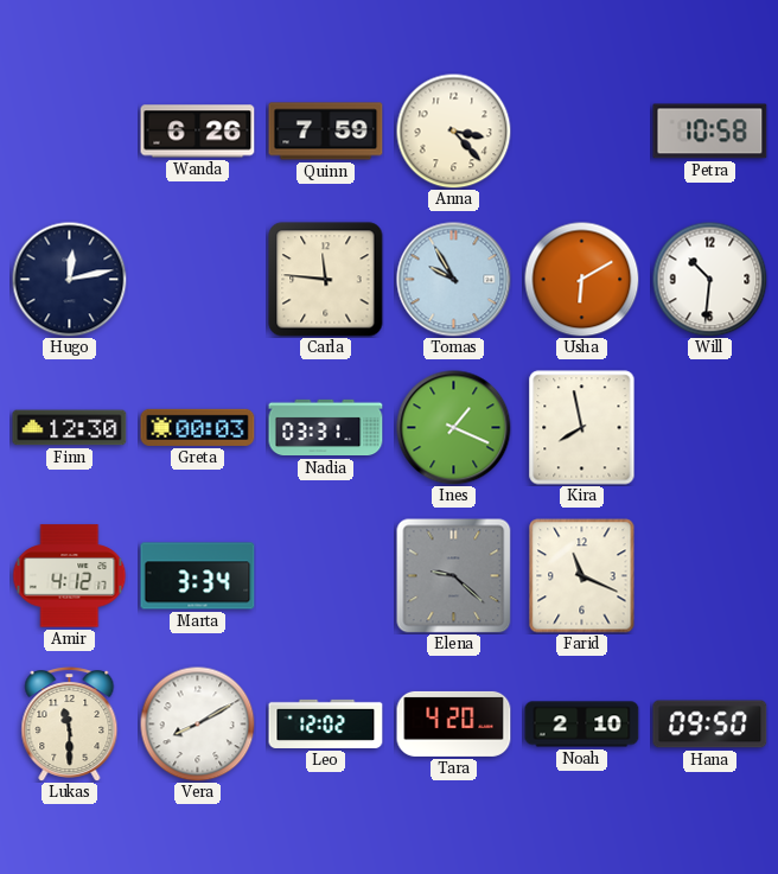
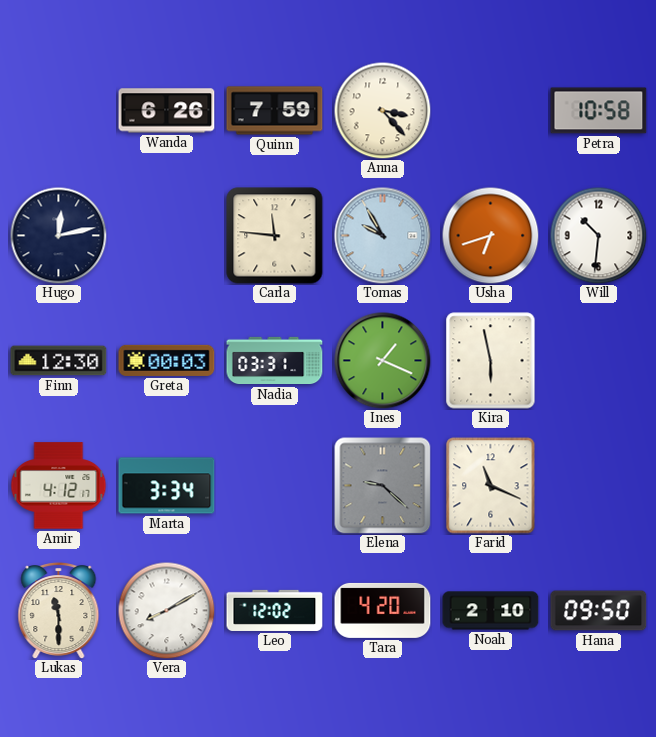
Usha: 6:10 -> 6:42 (490, 235)
Kira: 7:58 -> 5:58 (491, 361)
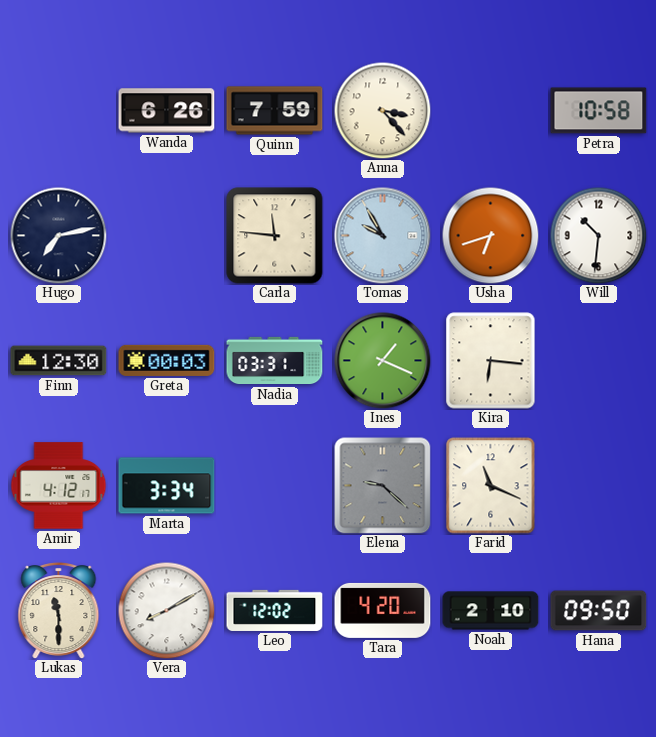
Hugo: 12:13 -> 7:13 (58, 235)
Kira: 5:58 -> 6:16 (491, 361)
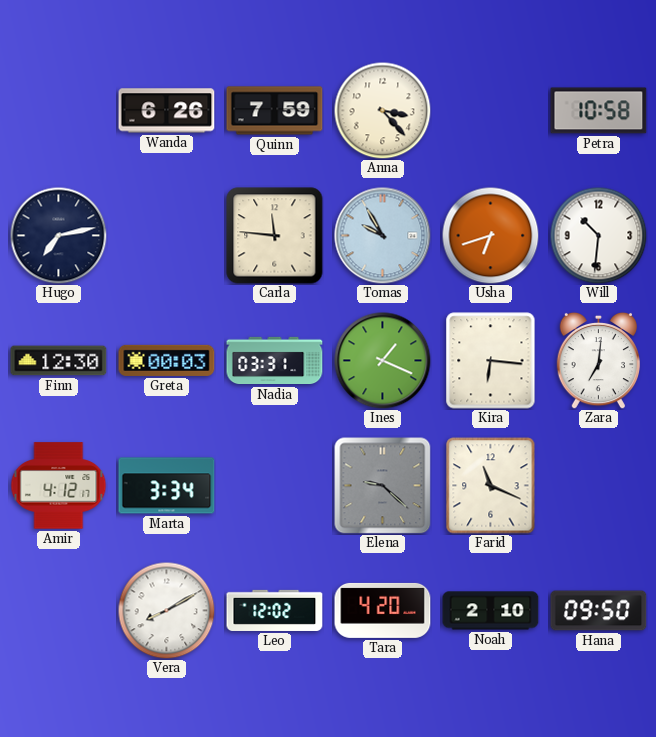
Zara: none -> 7:01 (599, 360)
Lukas: 11:30 -> none (59, 611)
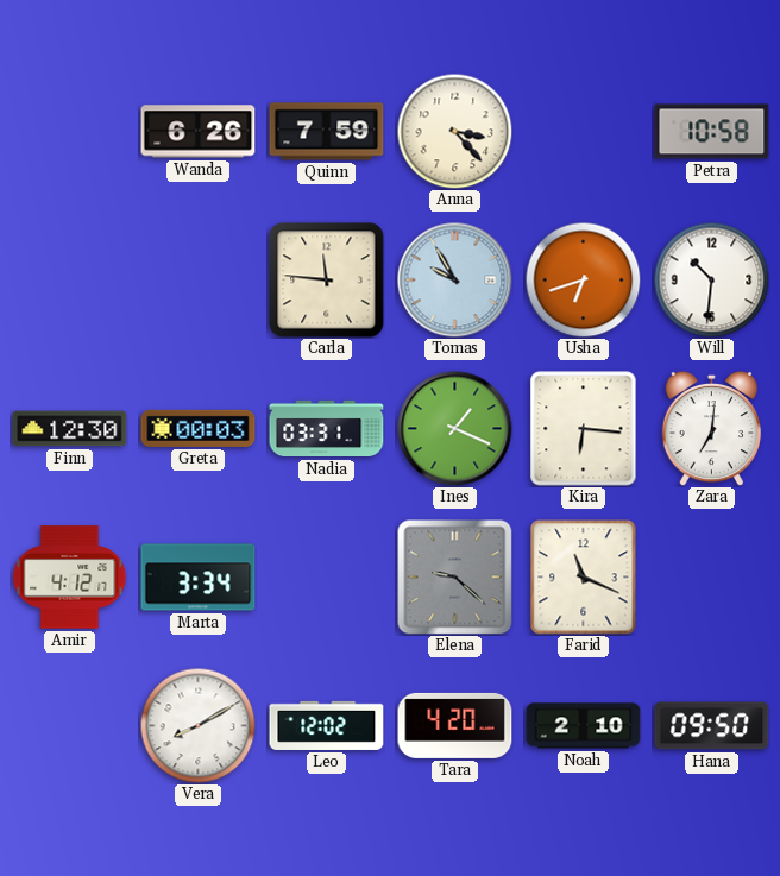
Hugo: 7:13 -> none (58, 235)
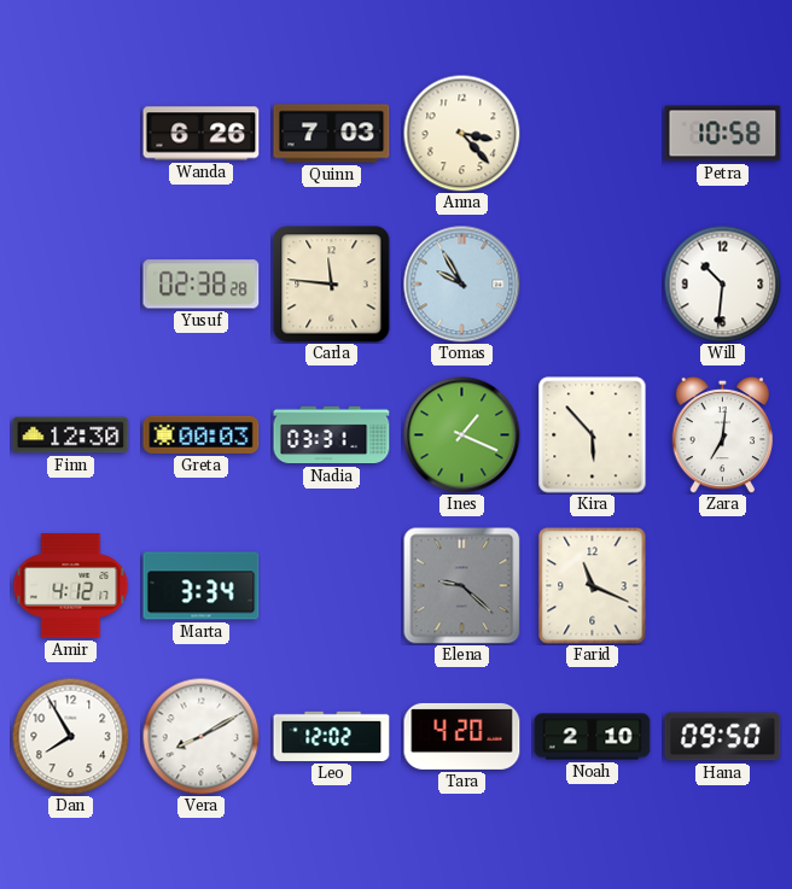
Quinn: 7:59 -> 7:03 (332, 134)
Yusuf: none -> 02:38 (202, 285)
Usha: 6:42 -> none (583, 279)
Kira: 6:16 -> 5:53 (593, 435)
Dan: none -> 7:55 (70, 736)
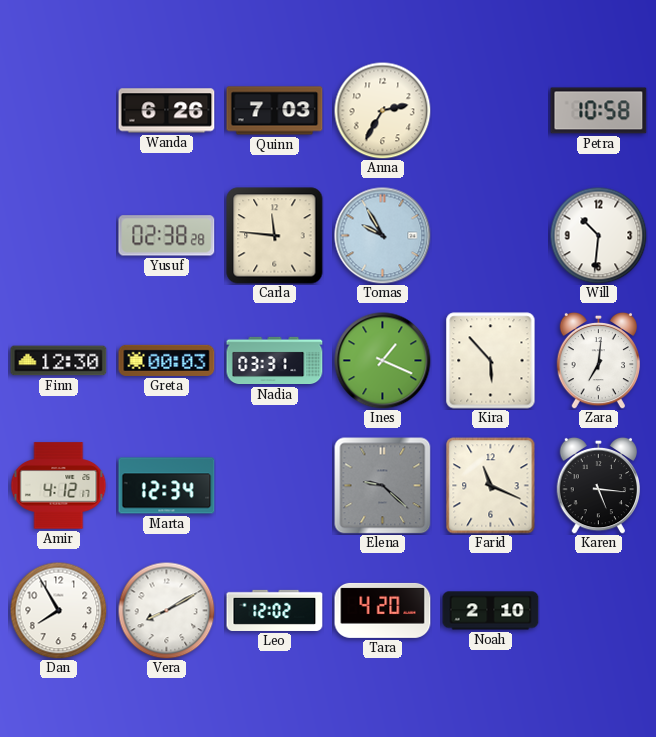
Anna: 3:23 -> 2:35 (382, 110)
Marta: 3:34 -> 12:34 (167, 486)
Karen: none -> 5:16 (599, 485)
Hana: 09:50 -> none (723, 737)
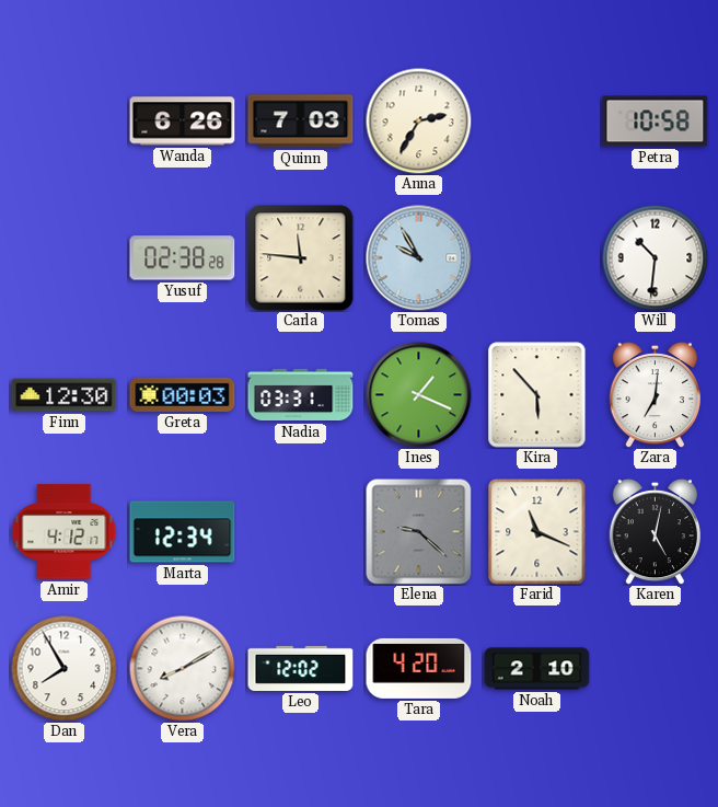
Karen: 5:16 -> 5:02 (656, 531)
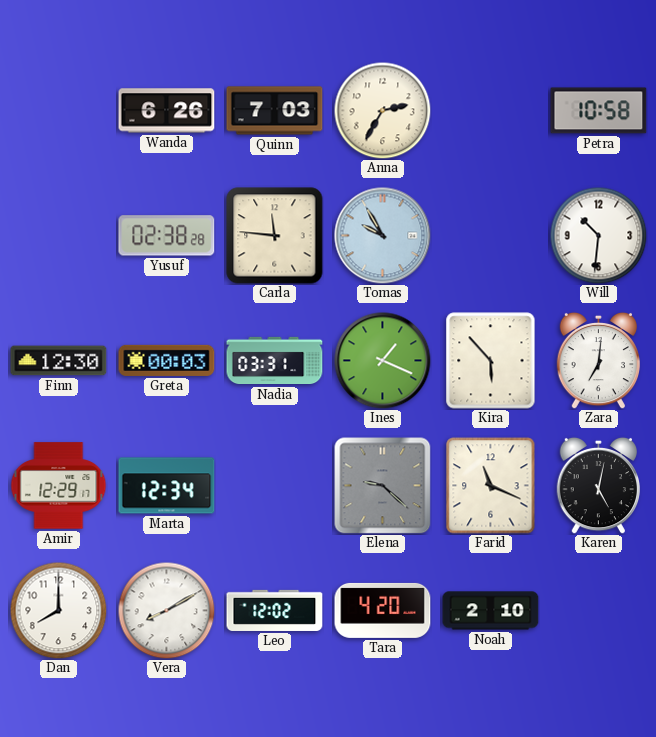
Amir: 4:12 -> 12:29 (59, 486)
Dan: 7:55 -> 8:00 (58, 610)
